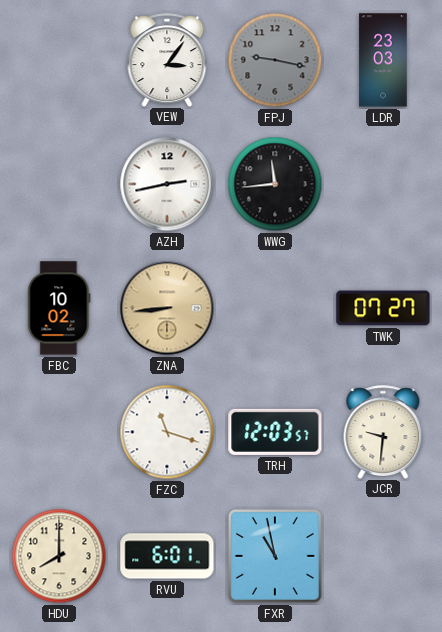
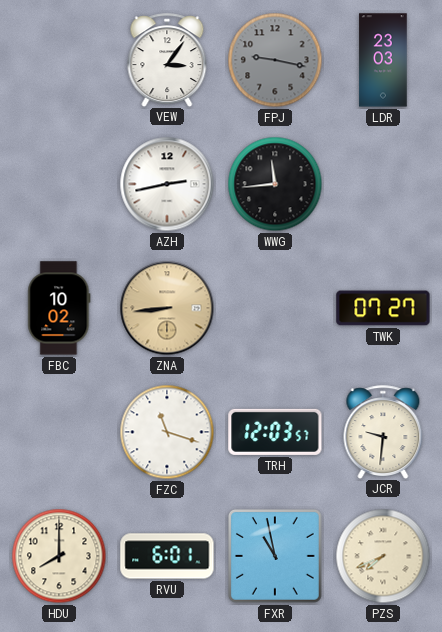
PZS: none -> 7:41 (383, 556)
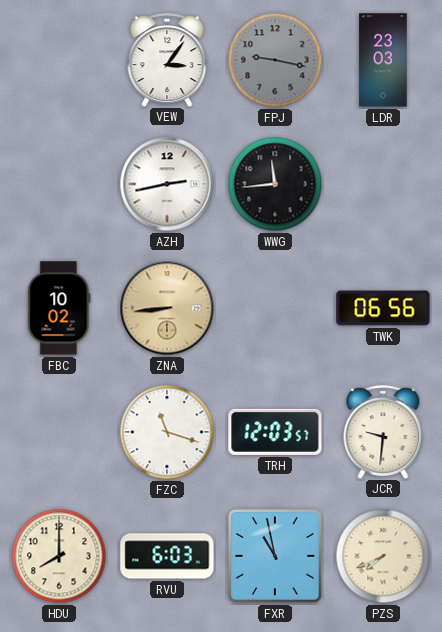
TWK: 07:27 -> 06:56 (383, 308)
RVU: 6:01 -> 6:03 (167, 556)
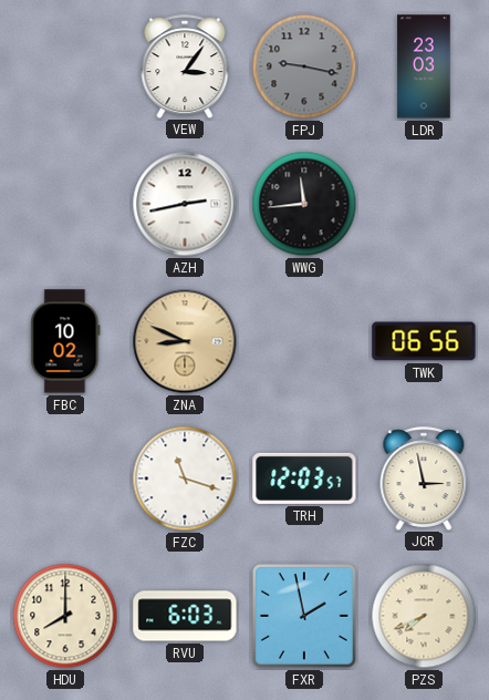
ZNA: 8:44 -> 8:49 (185, 341)
JCR: 9:31 -> 2:58 (424, 478)
FXR: 10:58 -> 1:58 (304, 616)
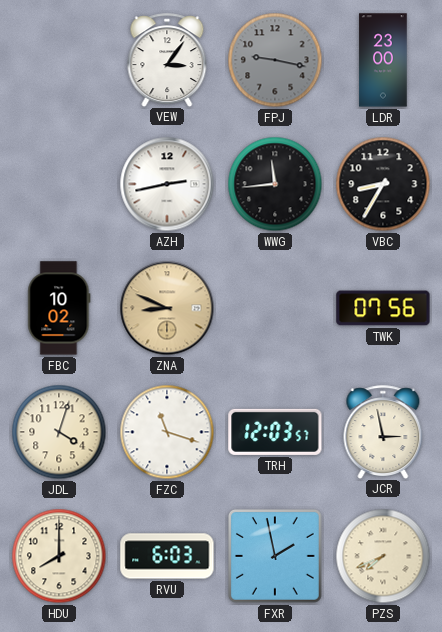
LDR: 23:03 -> 23:00 (383, 60)
VBC: none -> 8:35 (383, 184)
TWK: 06:56 -> 07:56 (383, 308)
JDL: none -> 4:03 (59, 432)
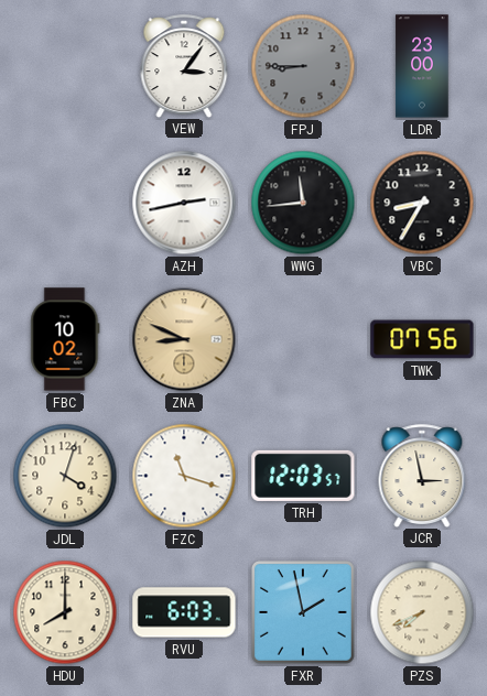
FPJ: 9:17 -> 8:45 (303, 66)
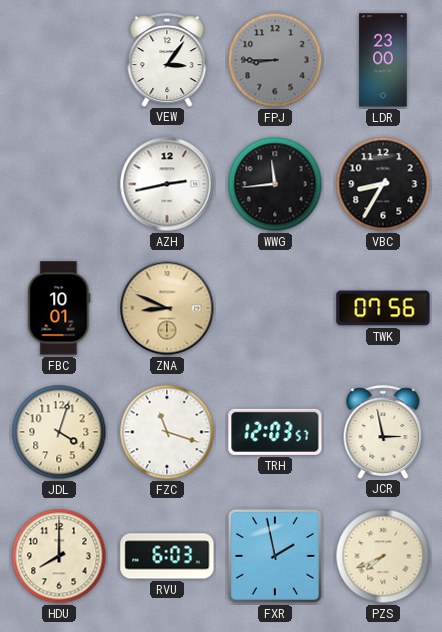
FBC: 10:02 -> 10:01 (59, 308)
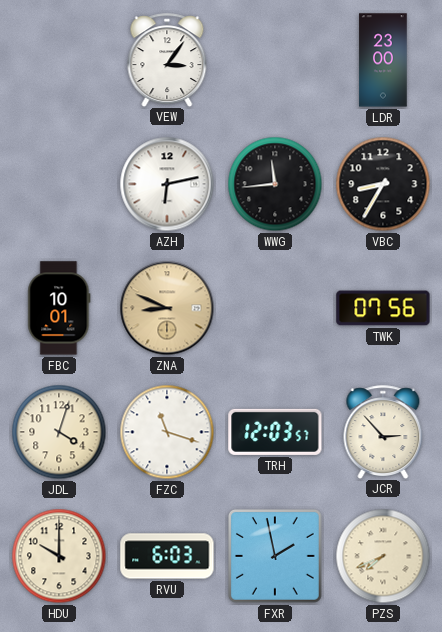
FPJ: 8:45 -> none (275, 60)
AZH: 2:43 -> 6:13 (167, 184)
JCR: 2:58 -> 2:53 (383, 432)
HDU: 8:00 -> 10:00 (59, 556)
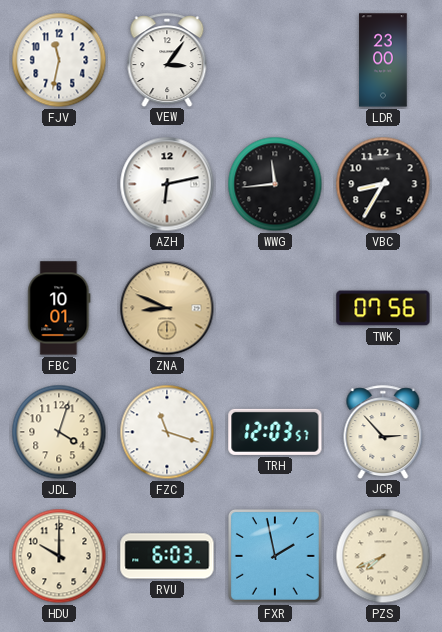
FJV: none -> 11:32 (59, 60)
